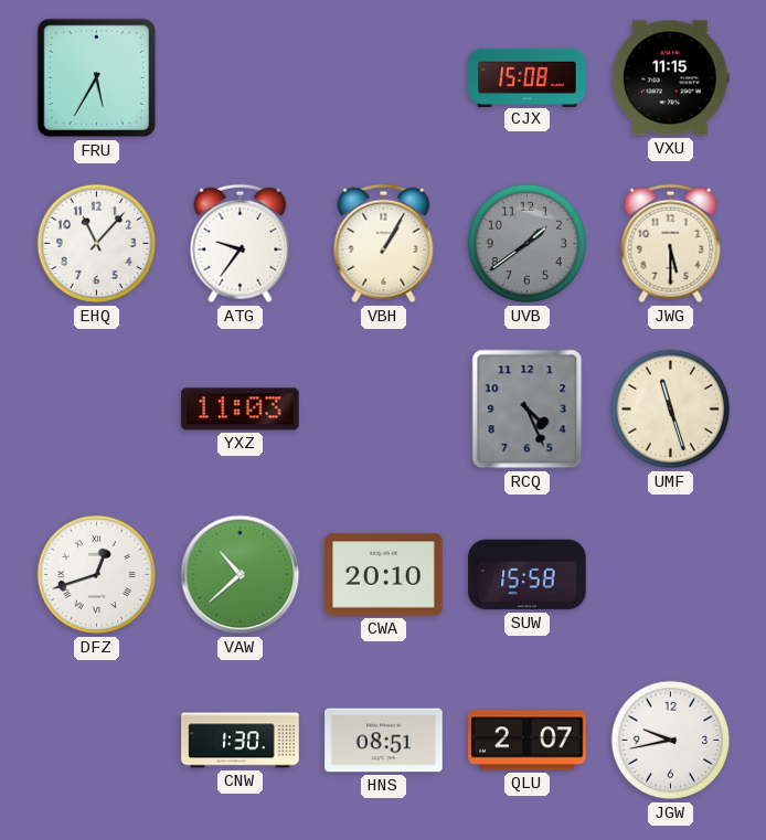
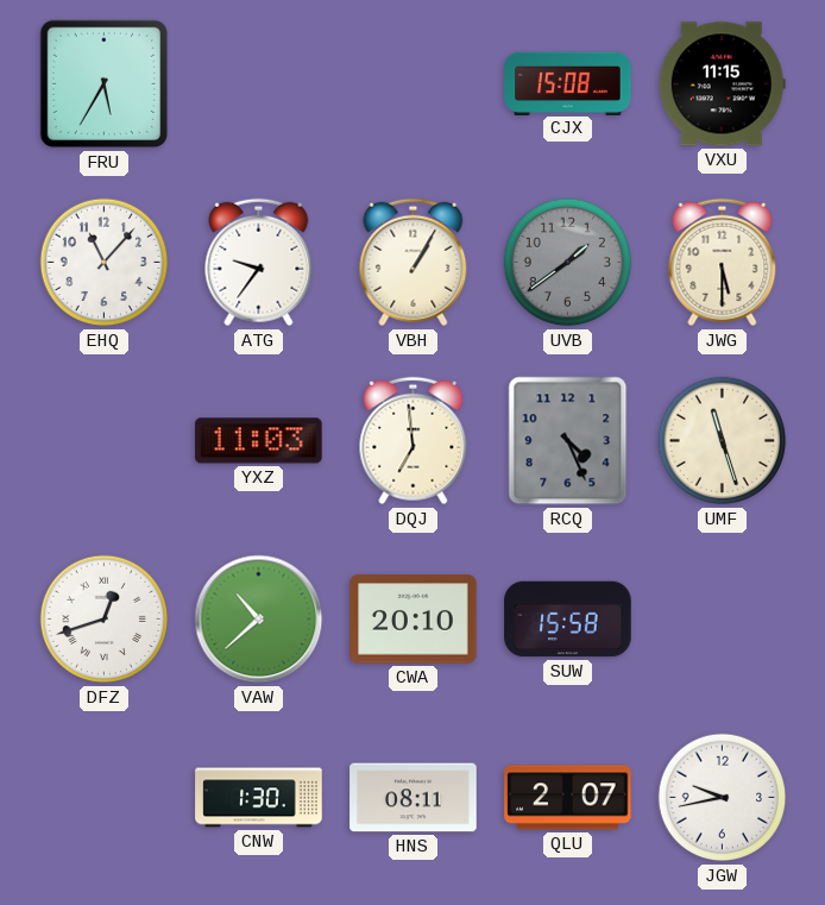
DQJ: none -> 6:59 (414, 441)
HNS: 08:51 -> 08:11 (414, 798)
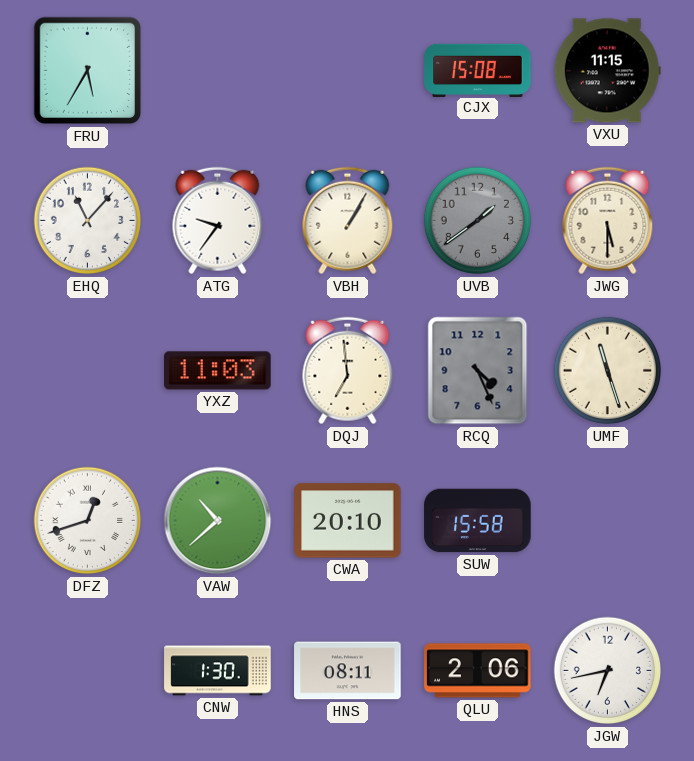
QLU: 2:07 -> 2:06 (478, 671)
JGW: 9:43 -> 6:43 (608, 671)
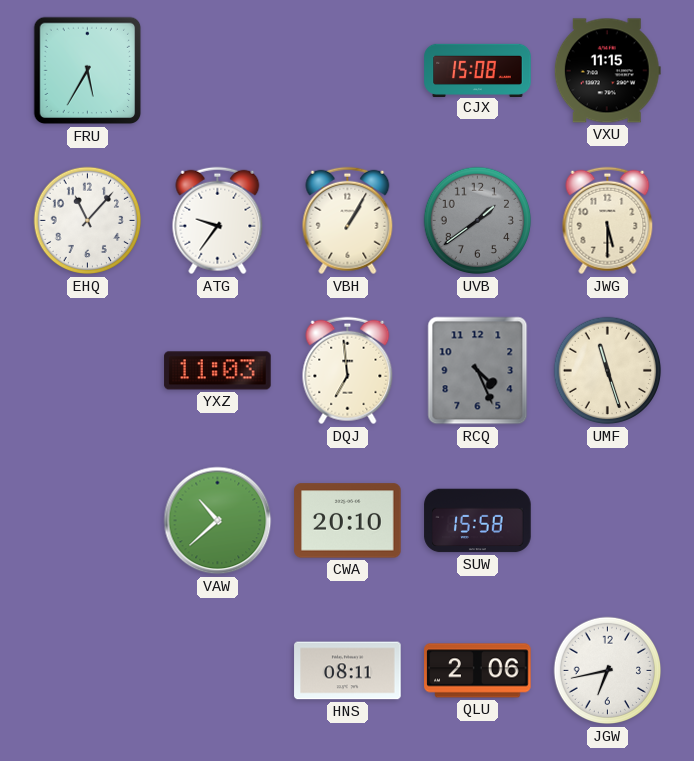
DFZ: 12:42 -> none (88, 521)
CNW: 1:30 -> none (218, 671)
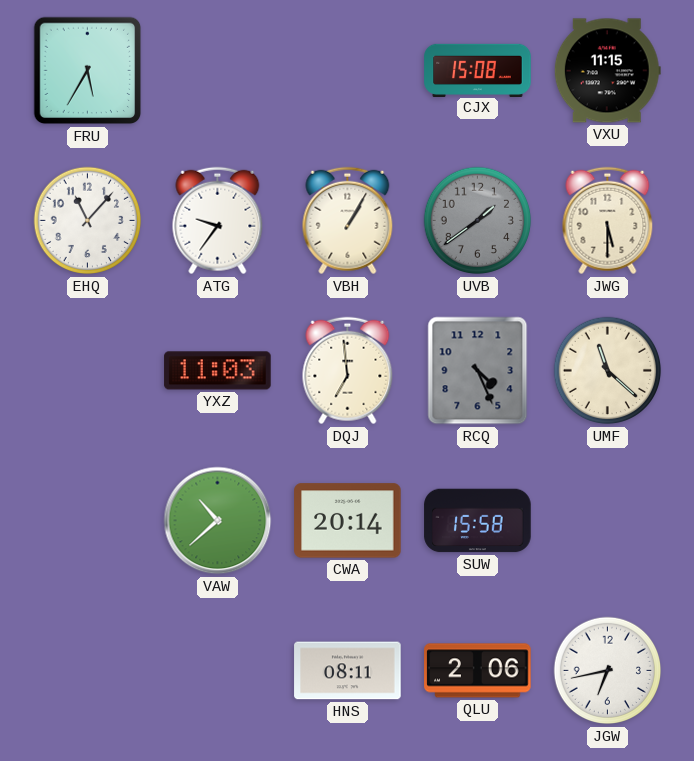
UMF: 11:27 -> 11:22 (608, 371)
CWA: 20:10 -> 20:14 (348, 521)
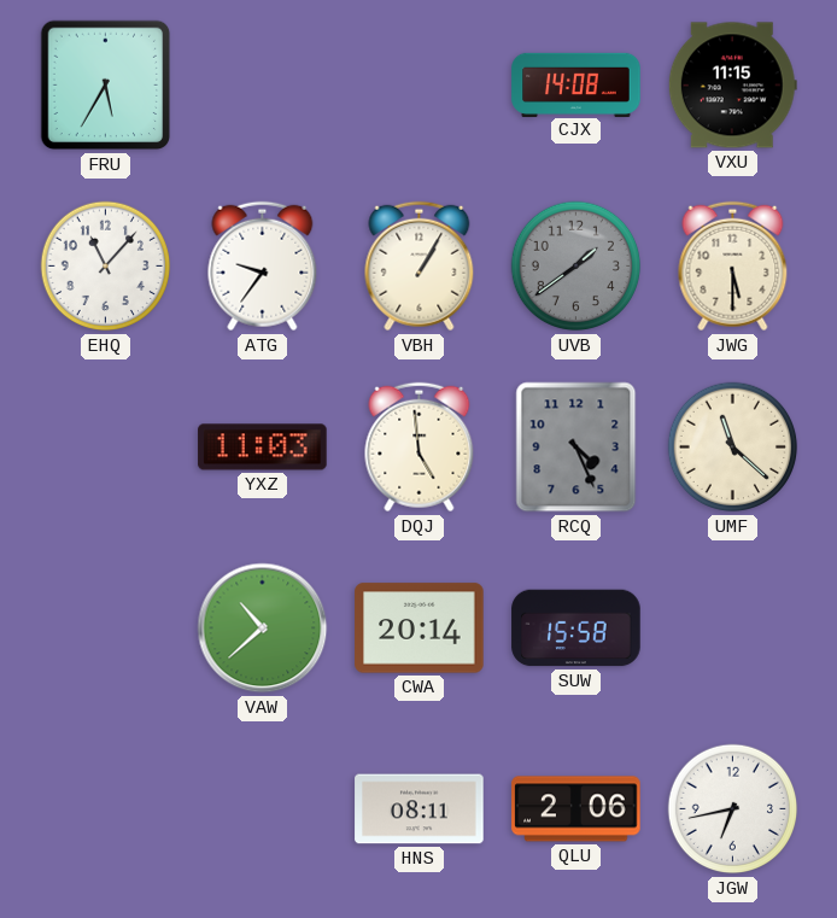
CJX: 15:08 -> 14:08 (576, 84)
DQJ: 6:59 -> 4:59 (420, 448)
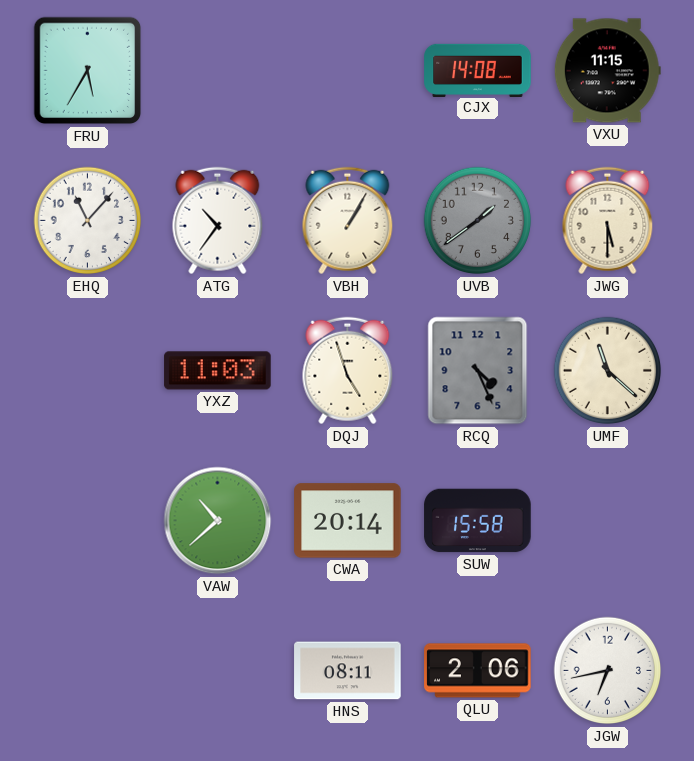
ATG: 9:36 -> 10:36 (218, 221)
DQJ: 4:59 -> 4:57 (348, 371)
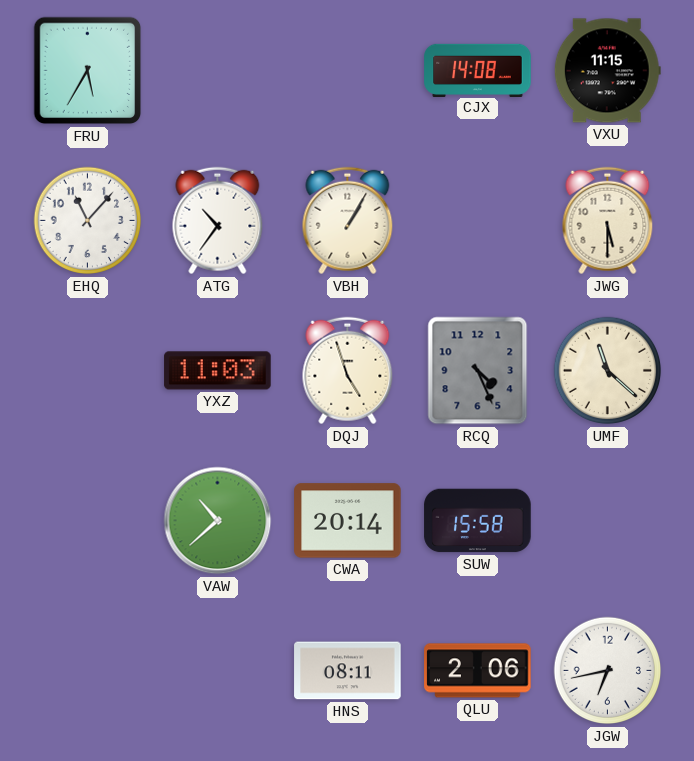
UVB: 1:39 -> none (478, 221)
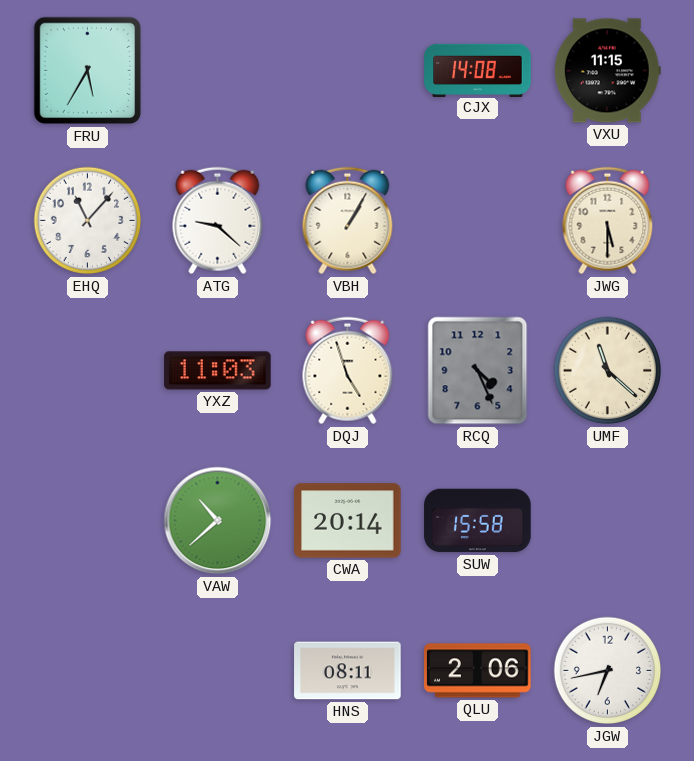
ATG: 10:36 -> 9:22 (218, 221)
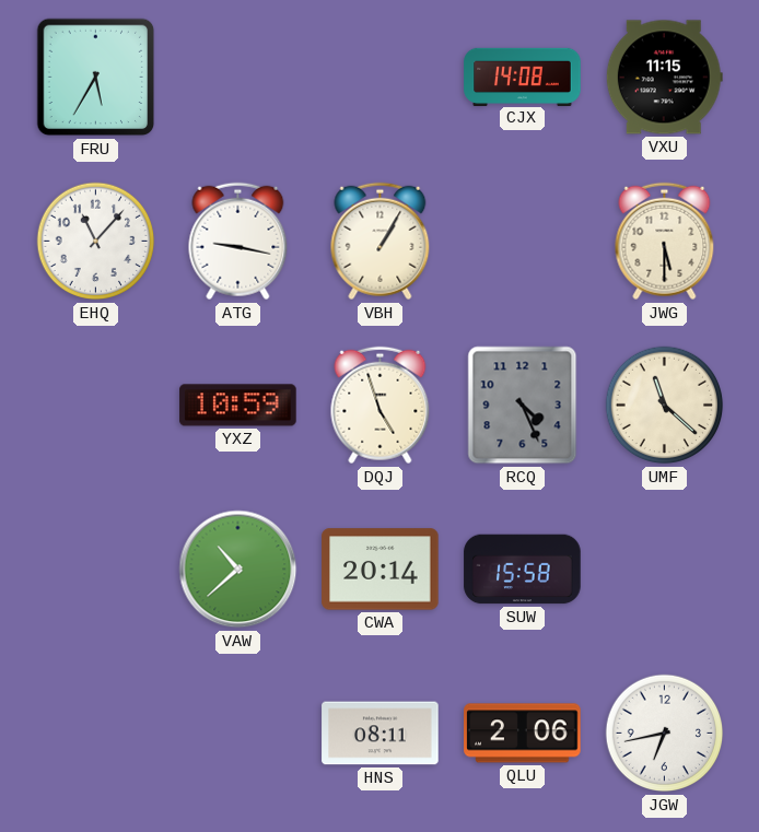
ATG: 9:22 -> 9:17 (238, 242)
YXZ: 11:03 -> 10:59 (238, 406)
